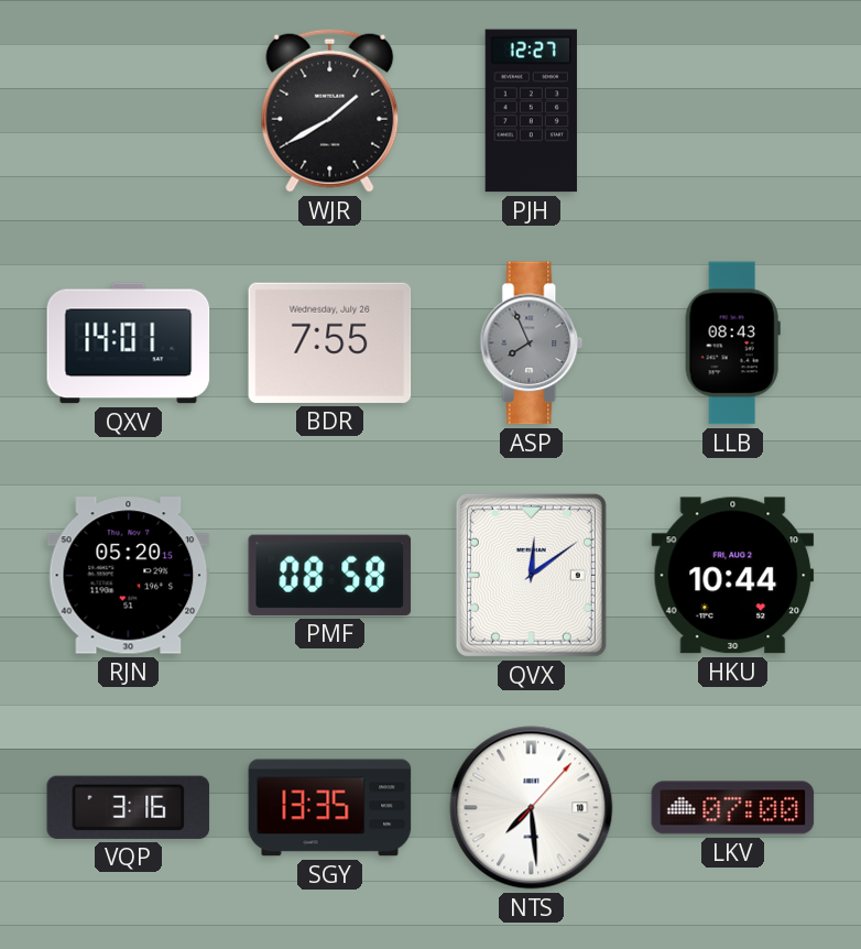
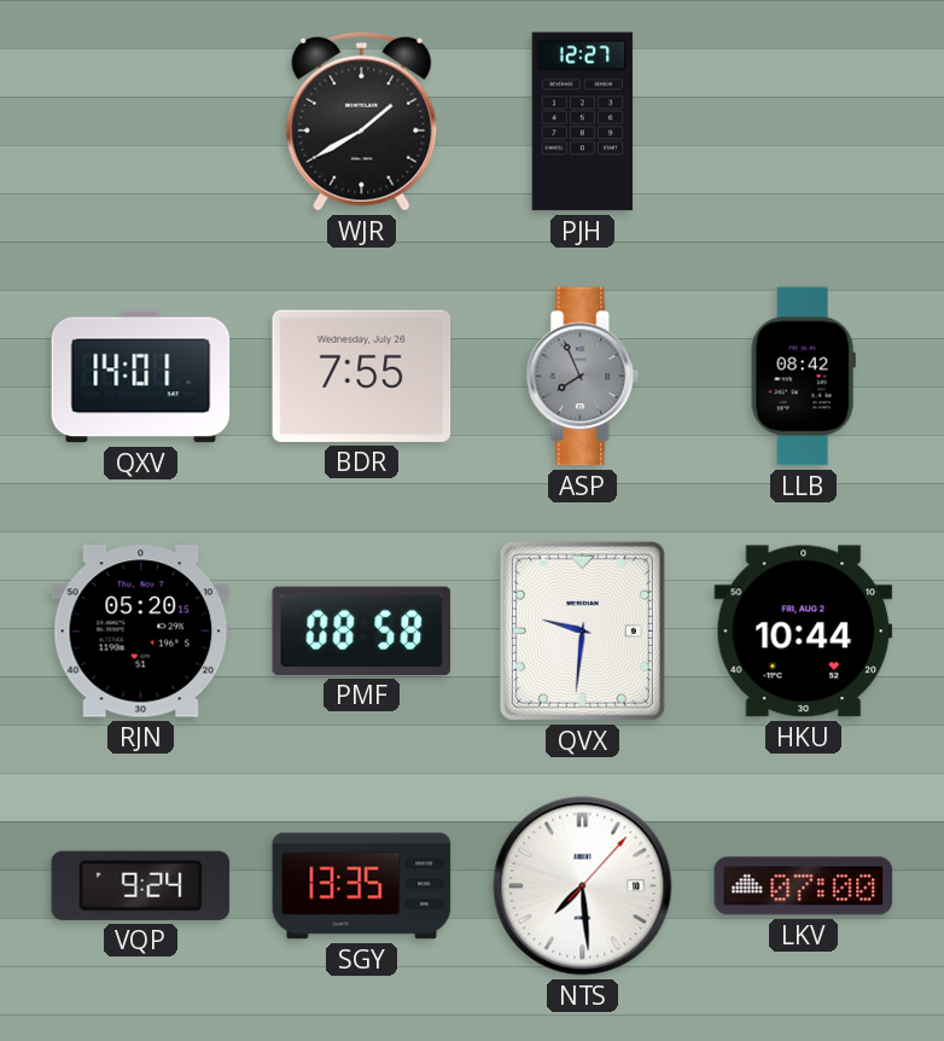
LLB: 08:43 -> 08:42 (803, 377)
QVX: 12:09 -> 9:31 (582, 630)
VQP: 3:16 -> 9:24 (141, 885)
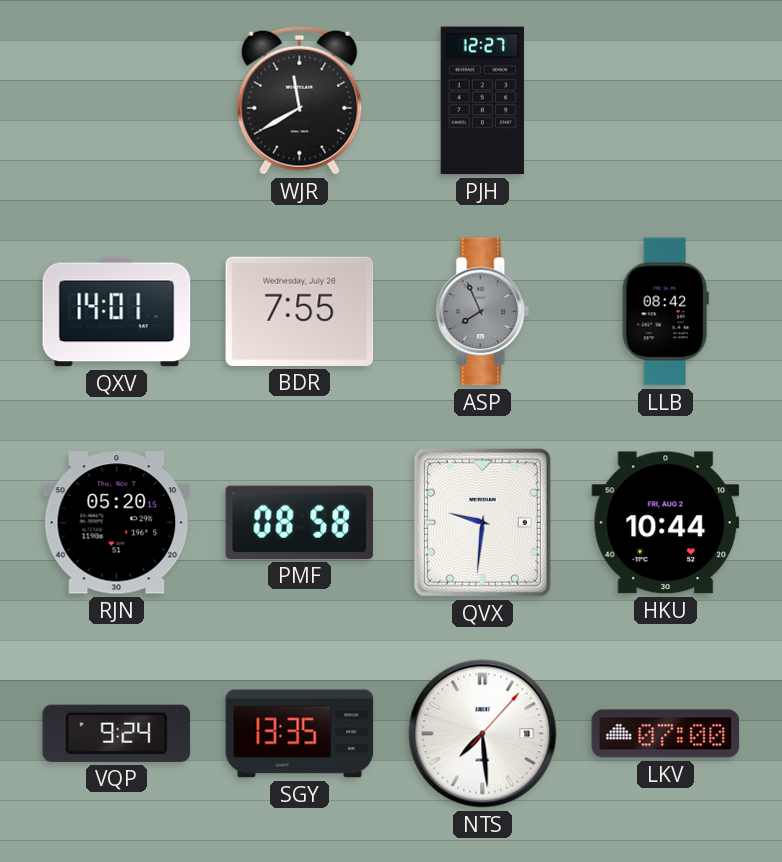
WJR: 1:40 -> 11:40 (300, 100)
